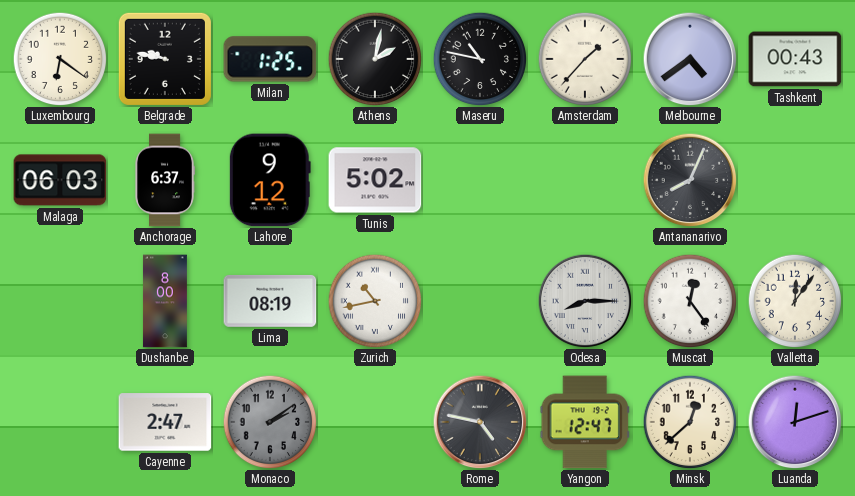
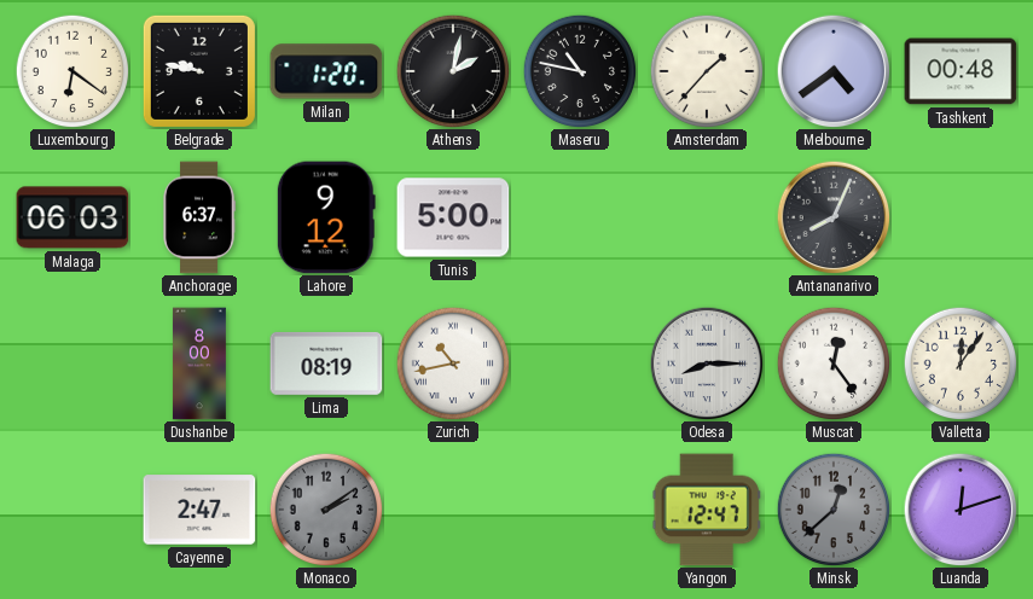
Milan: 1:25 -> 1:20 (326, 71)
Tashkent: 00:43 -> 00:48 (961, 71)
Tunis: 5:02 -> 5:00 (453, 217)
Rome: 4:47 -> none (480, 422)
Minsk dial: cream -> grey (834, 510)
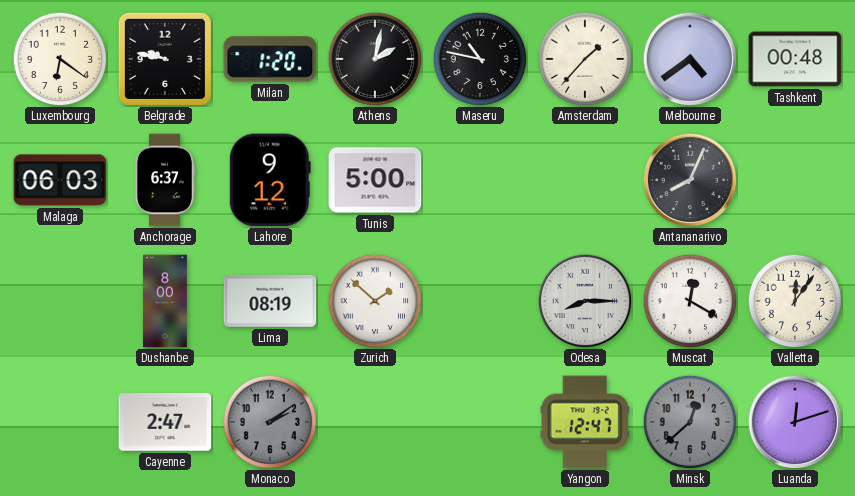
Zurich: 10:43 -> 1:52 (375, 301)
Muscat: 12:24 -> 12:20 (690, 301)
